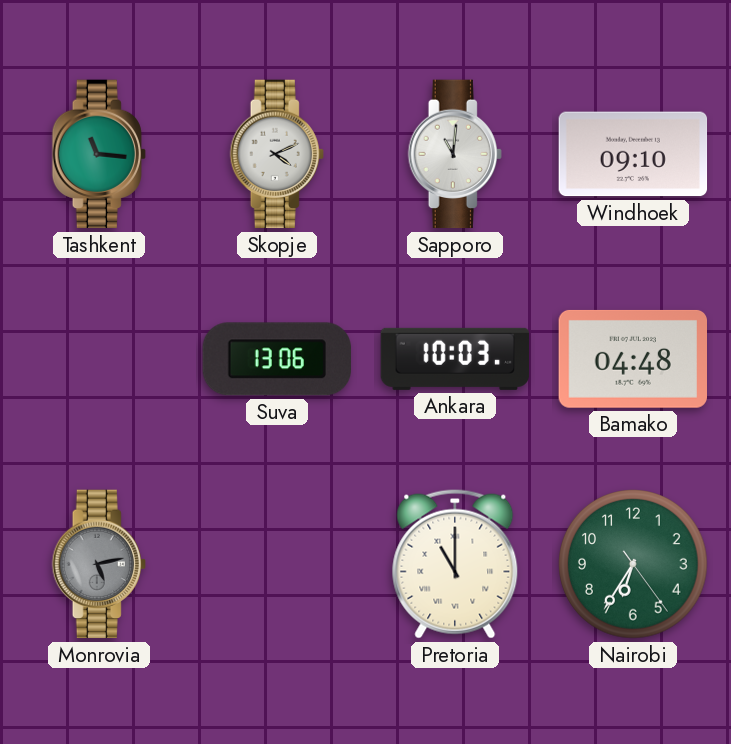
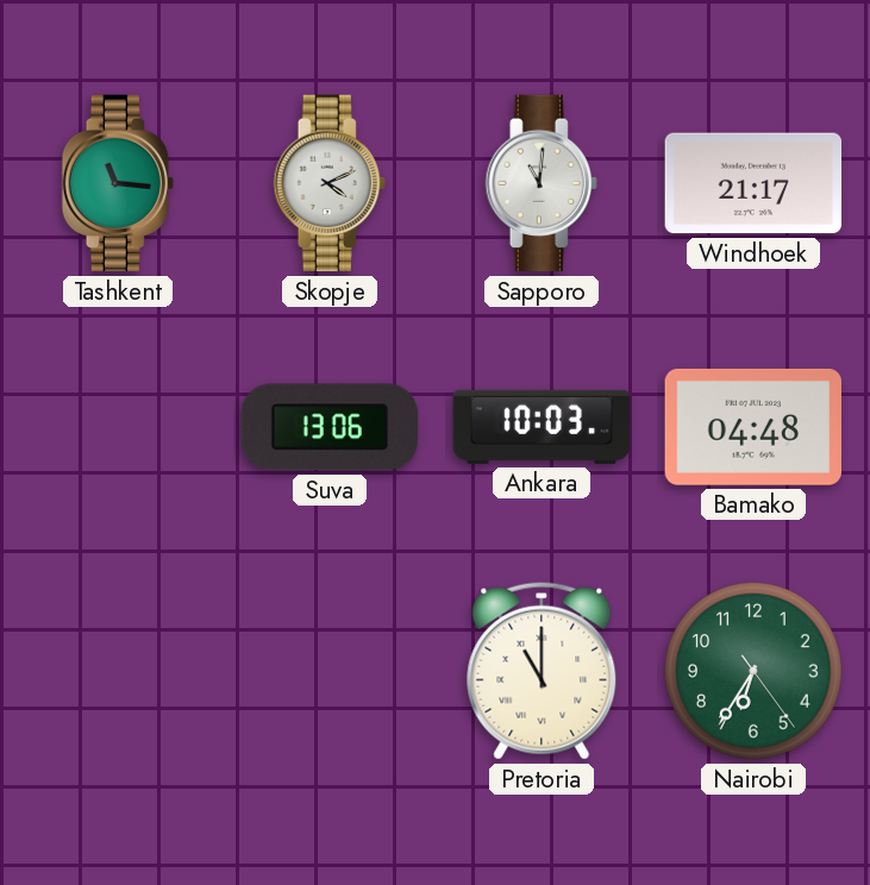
Windhoek: 09:10 -> 21:17 (753, 183)
Monrovia: 5:13 -> none (99, 564)
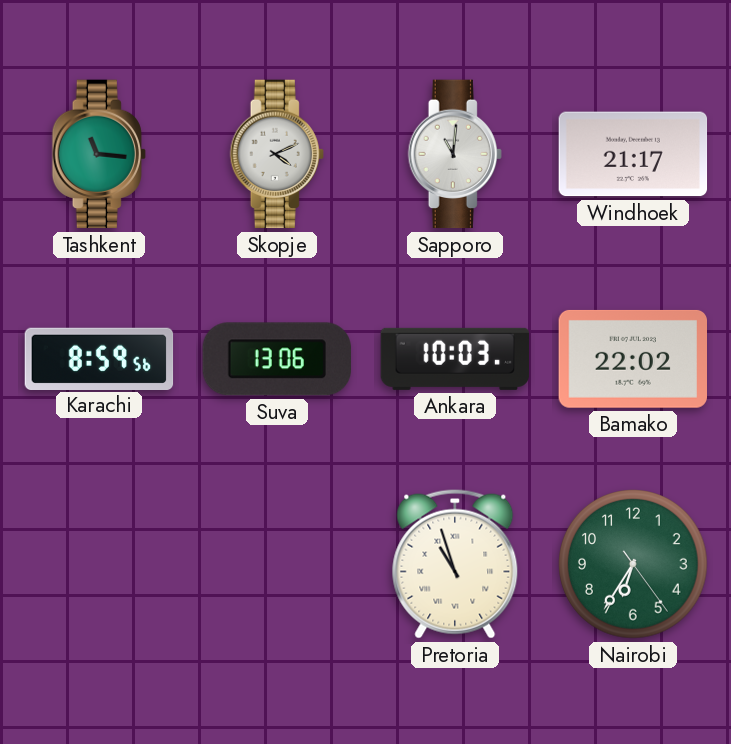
Karachi: none -> 8:59 (99, 358)
Bamako: 04:48 -> 22:02 (632, 359)
Pretoria: 11:00 -> 10:57 (455, 564)
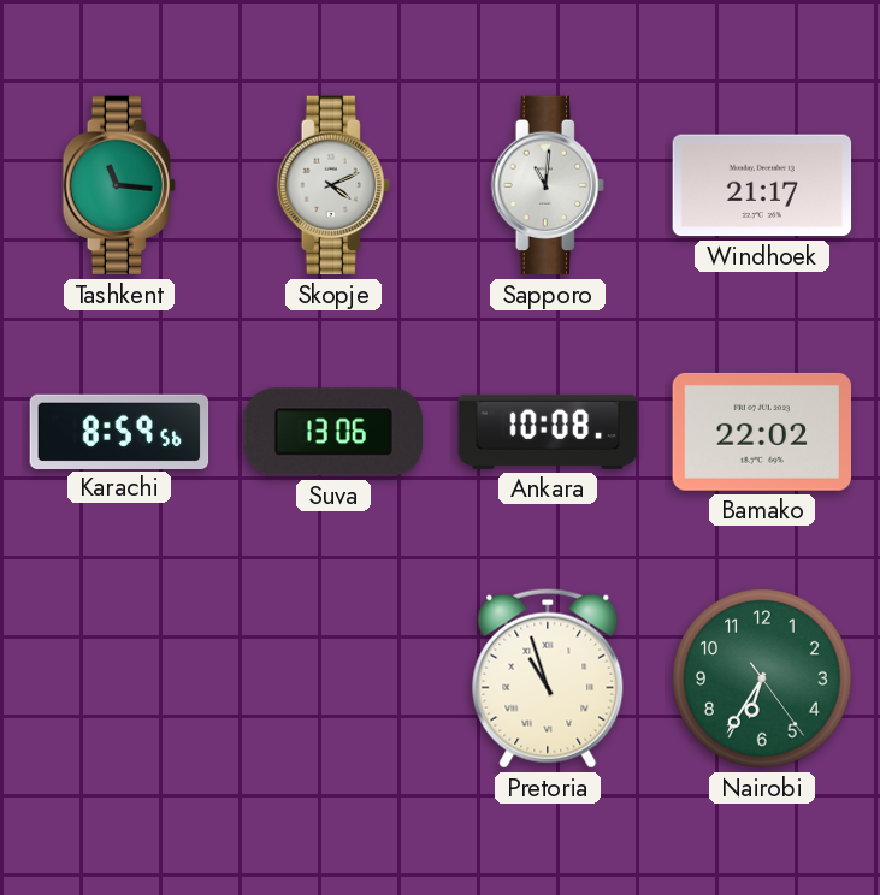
Ankara: 10:03 -> 10:08 (548, 432)
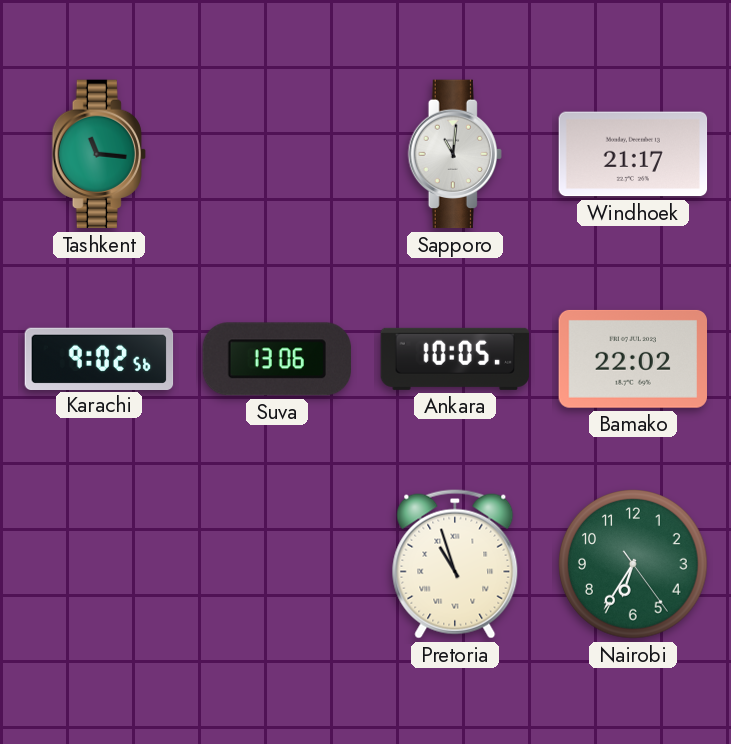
Skopje: 4:11 -> none (333, 185)
Karachi: 8:59 -> 9:02 (99, 358)
Ankara: 10:08 -> 10:05 (455, 359)
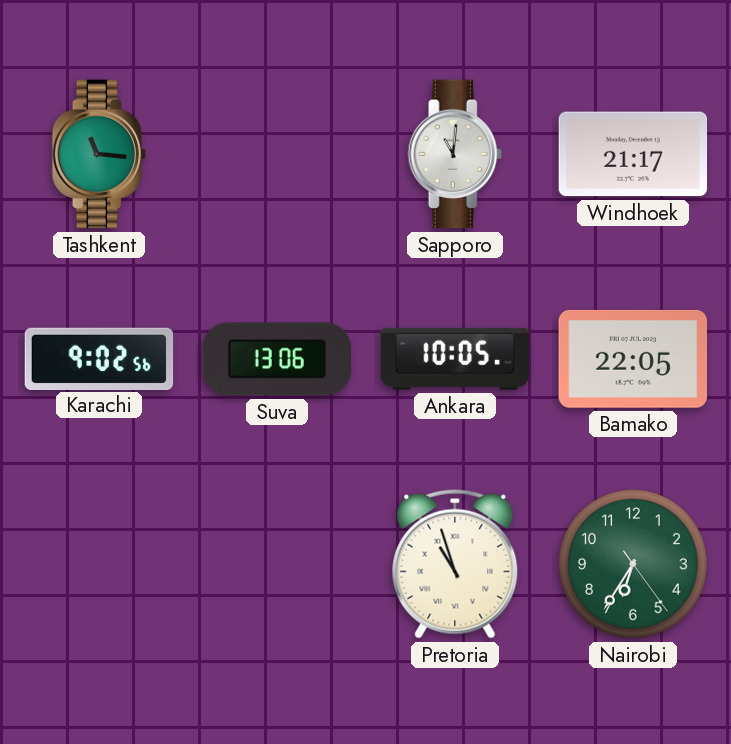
Bamako: 22:02 -> 22:05 (632, 359)
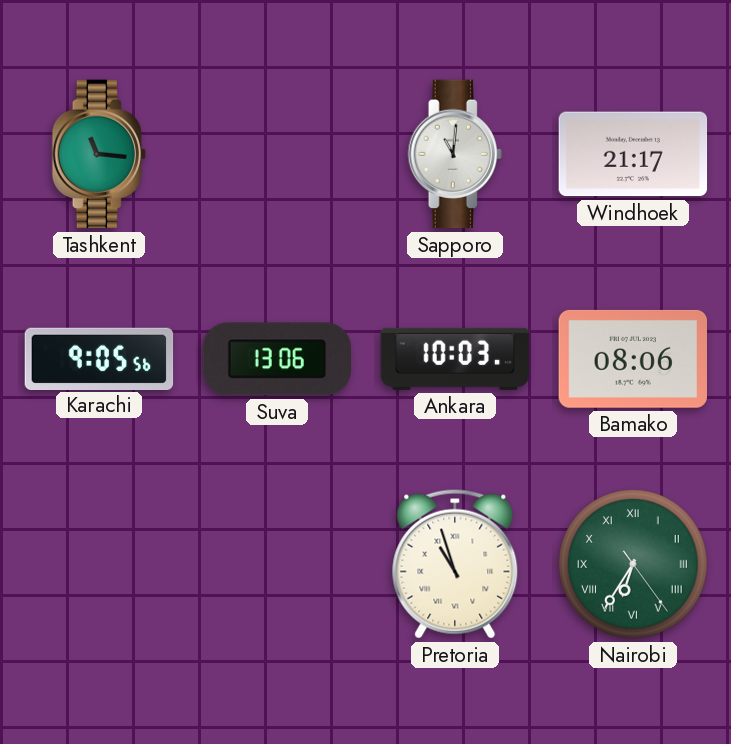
Karachi: 9:02 -> 9:05 (99, 358)
Ankara: 10:05 -> 10:03 (455, 359)
Bamako: 22:05 -> 08:06 (632, 359)
Nairobi numerals: Arabic -> Roman (633, 564)
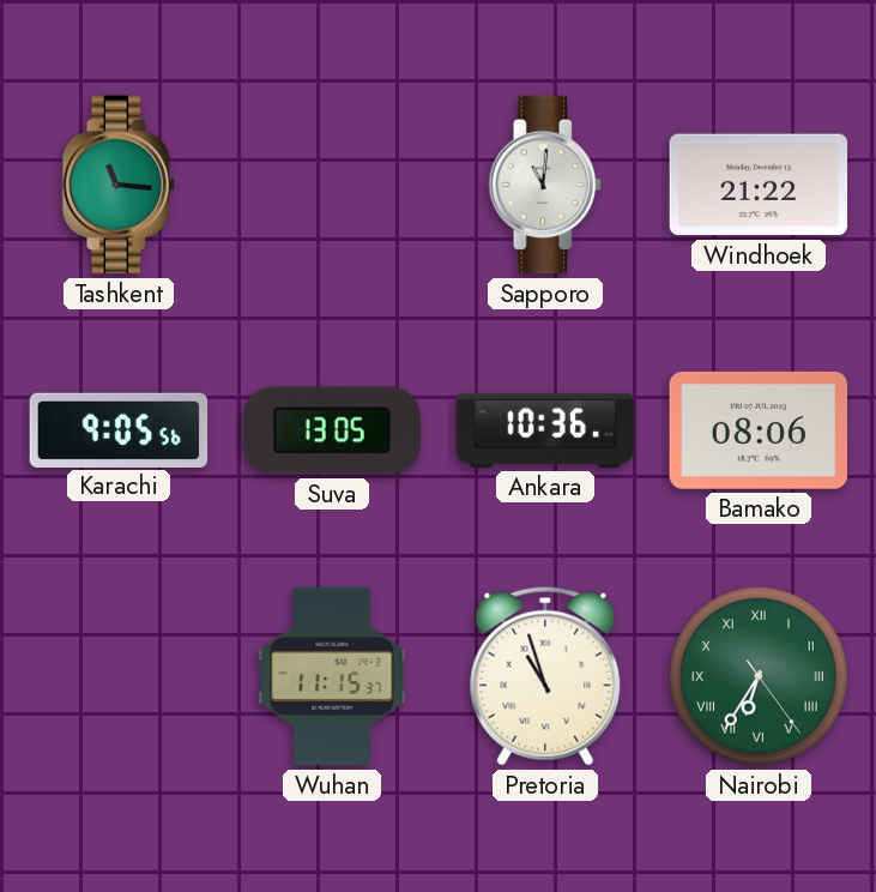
Windhoek: 21:17 -> 21:22 (759, 185)
Suva: 13:06 -> 13:05 (331, 430)
Ankara: 10:03 -> 10:36 (545, 430)
Wuhan: none -> 11:15 (332, 676)
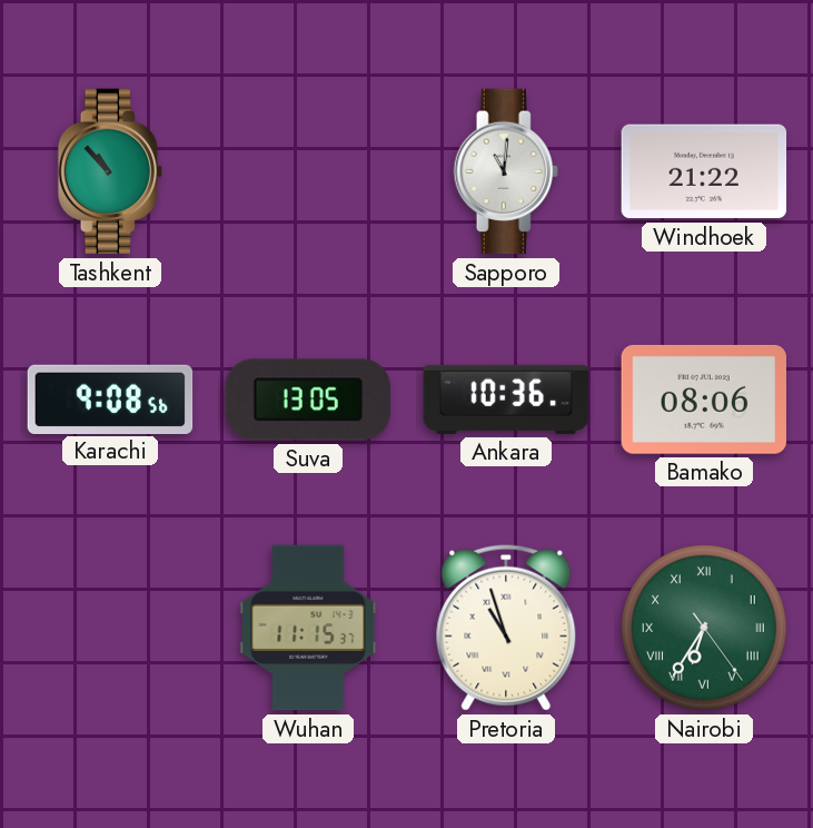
Tashkent: 11:16 -> 10:53 (110, 171)
Karachi: 9:05 -> 9:08 (110, 398)
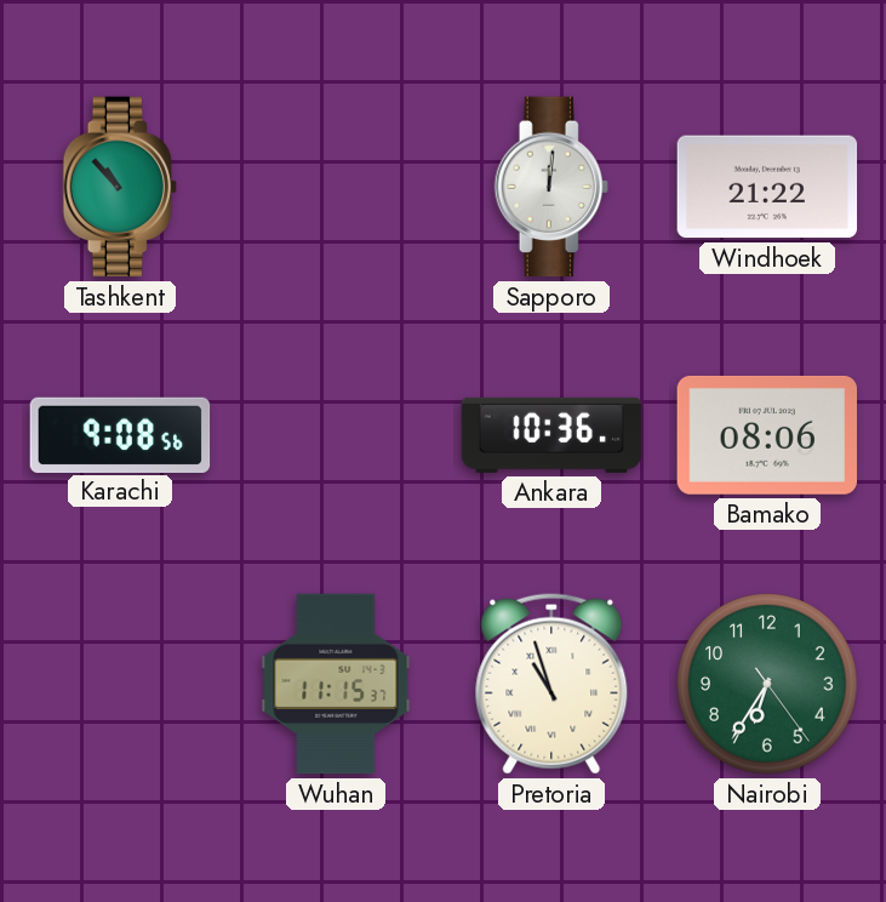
Sapporo: 11:01 -> 12:01 (551, 187)
Suva: 13:05 -> none (307, 400)
Nairobi numerals: Roman -> Arabic (767, 684)
